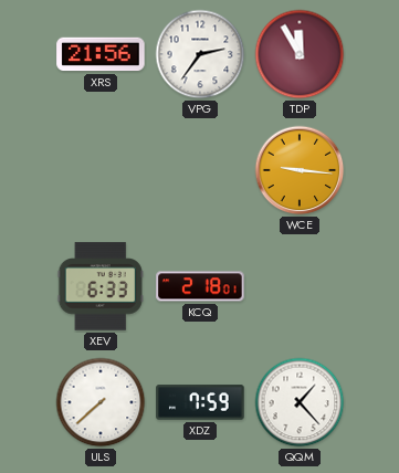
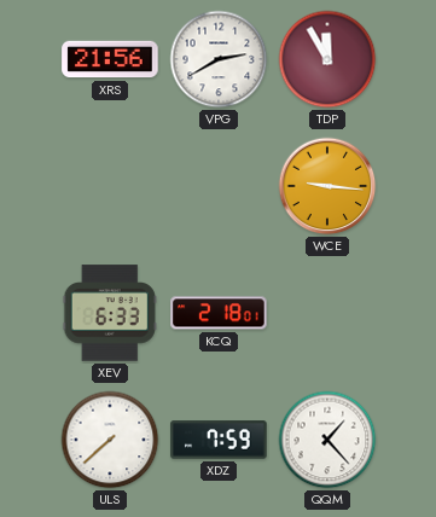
VPG: 2:36 -> 2:40 (219, 59)
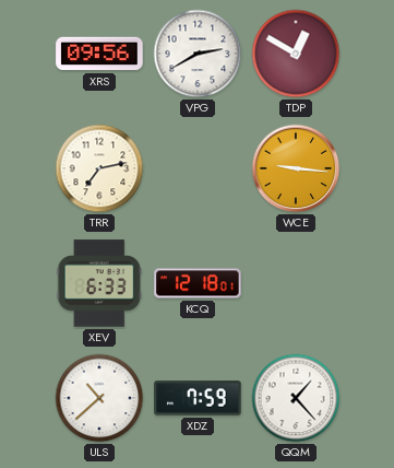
XRS: 21:56 -> 09:56 (99, 54)
TDP: 11:55 -> 12:50 (296, 54)
TRR: none -> 7:13 (99, 168)
KCQ: 2:18 -> 12:18 (198, 283)
ULS: 7:38 -> 10:38 (99, 398)
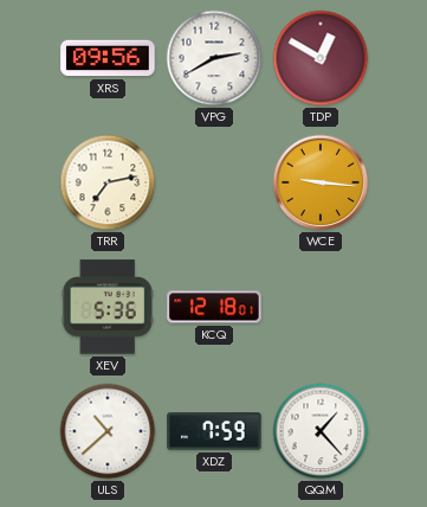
XEV: 6:33 -> 5:36 (108, 307)
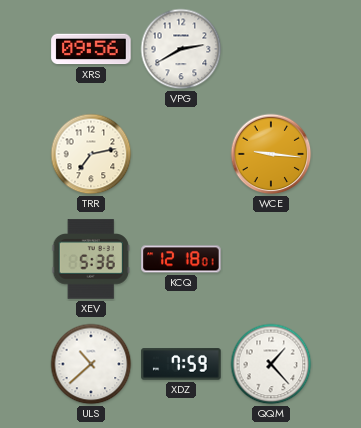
TDP: 12:50 -> none (321, 58)
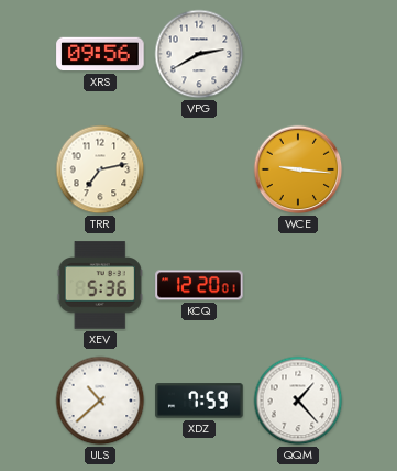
KCQ: 12:18 -> 12:20 (199, 285)
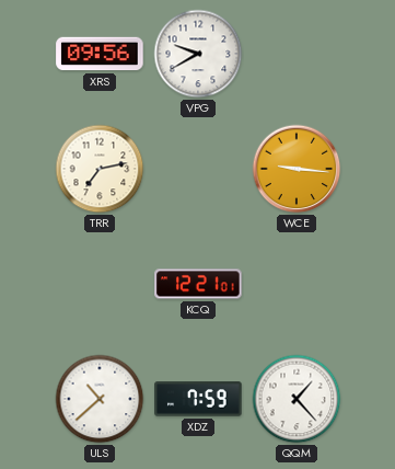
VPG: 2:40 -> 9:40 (198, 54)
XEV: 5:36 -> none (100, 285)
KCQ: 12:20 -> 12:21 (198, 284)
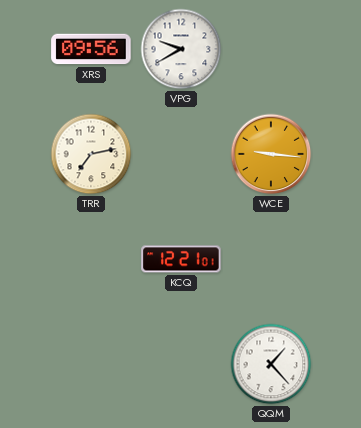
ULS: 10:38 -> none (100, 399)
XDZ: 7:59 -> none (198, 399)
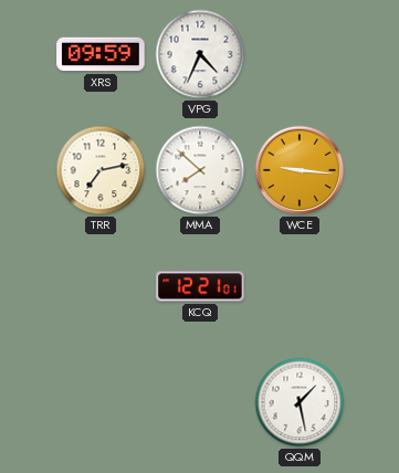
XRS: 09:56 -> 09:59 (101, 54)
VPG: 9:40 -> 4:34 (200, 54)
MMA: none -> 7:52 (200, 170)
QQM: 1:23 -> 1:28 (300, 402)
